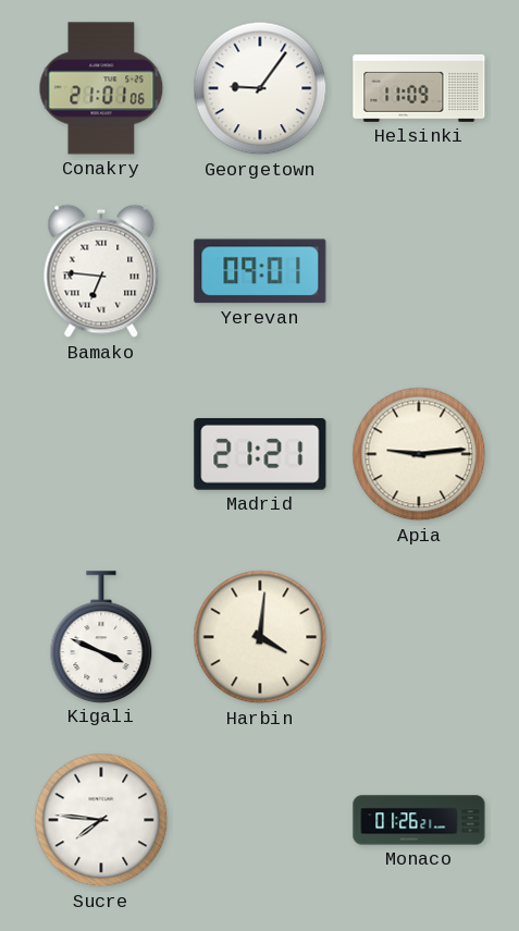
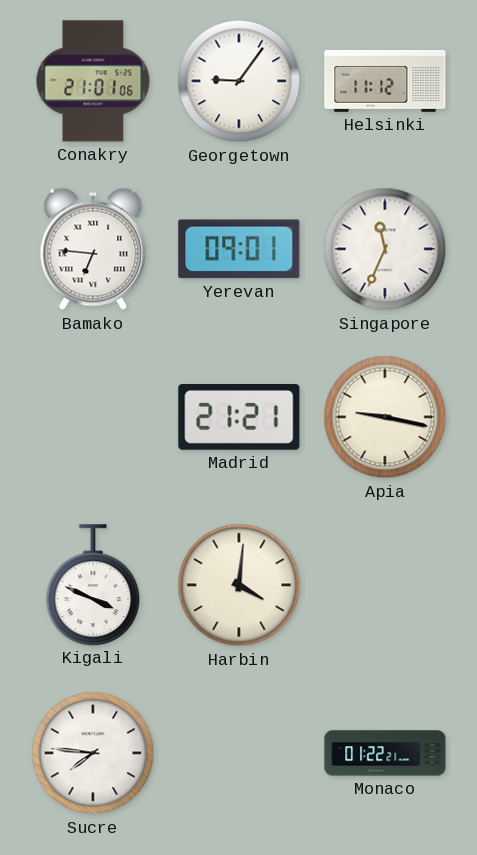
Helsinki: 11:09 -> 11:12 (385, 81)
Singapore: none -> 11:34 (385, 249)
Apia: 9:14 -> 9:17 (385, 417)
Monaco: 01:26 -> 01:22 (385, 753)
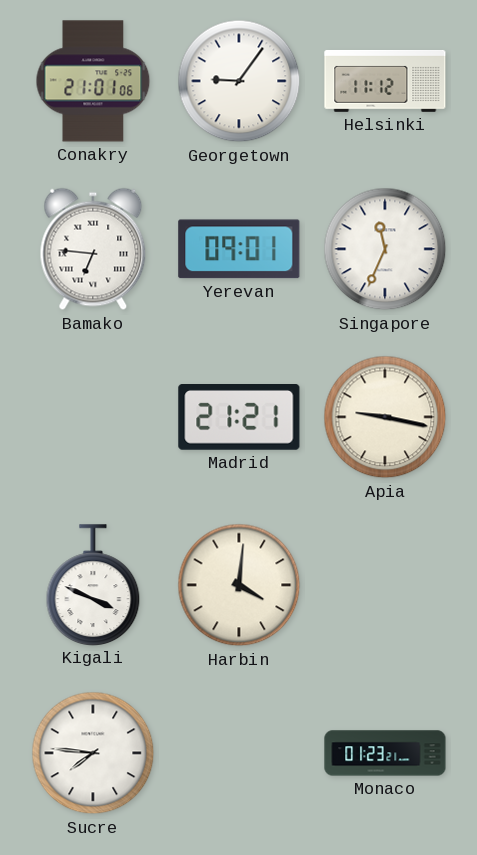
Monaco: 01:22 -> 01:23 (385, 753)
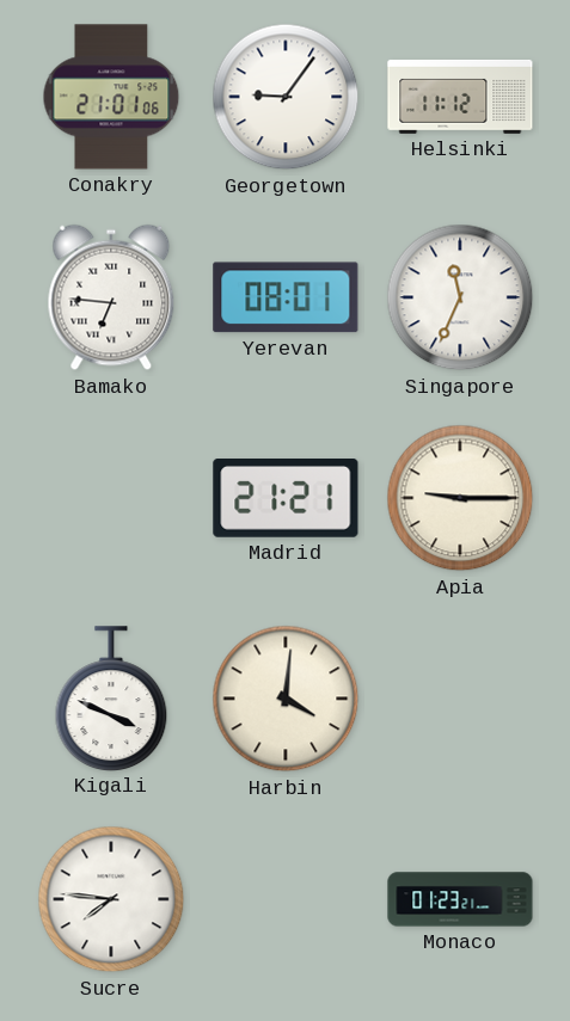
Yerevan: 09:01 -> 08:01 (286, 297)
Apia: 9:17 -> 9:15 (460, 498)
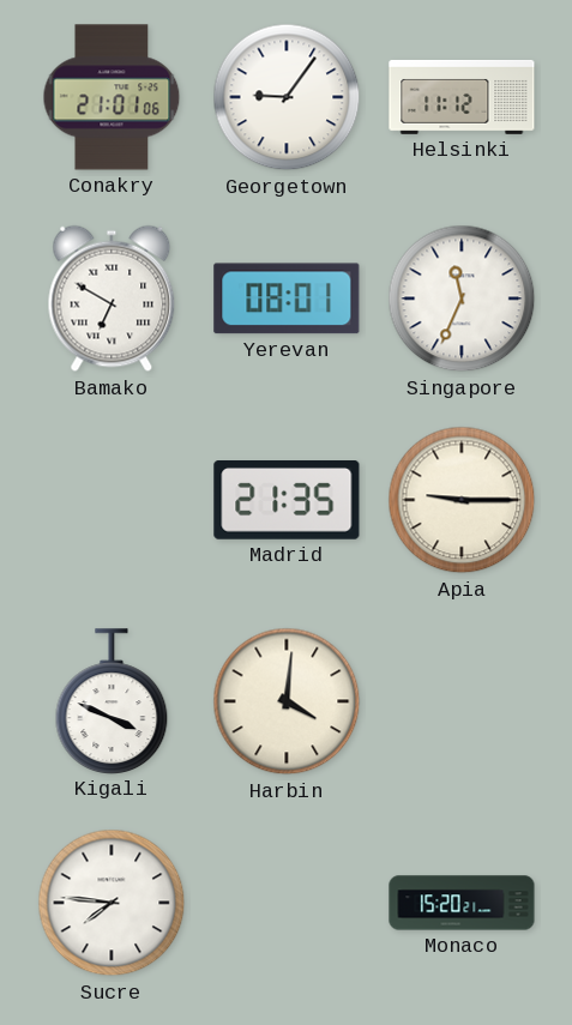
Bamako: 6:46 -> 6:50 (112, 299)
Madrid: 21:21 -> 21:35 (287, 501)
Monaco: 01:23 -> 15:20 (462, 903)
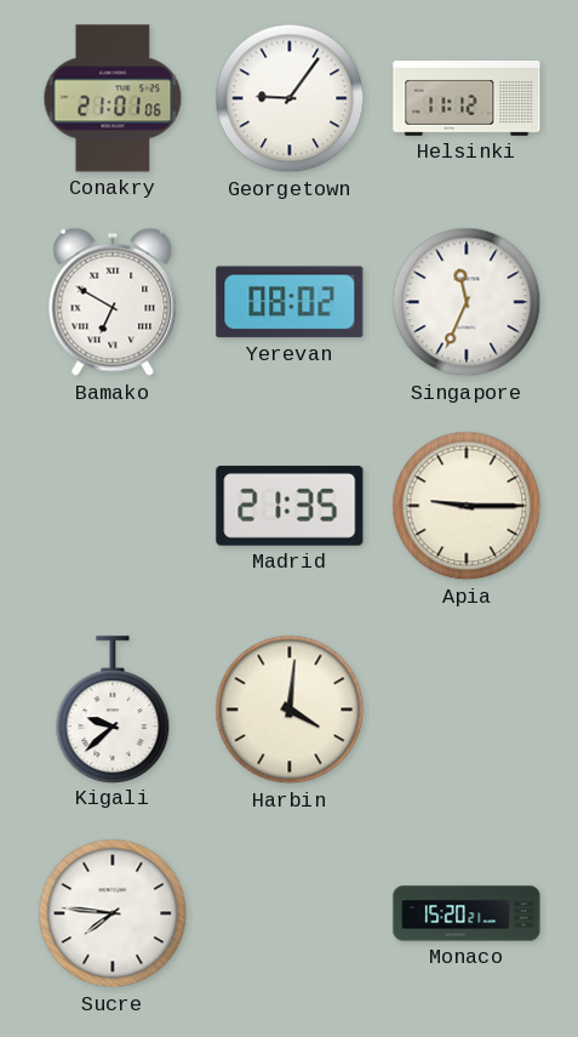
Yerevan: 08:01 -> 08:02 (290, 302)
Kigali: 3:49 -> 9:38 (113, 710)
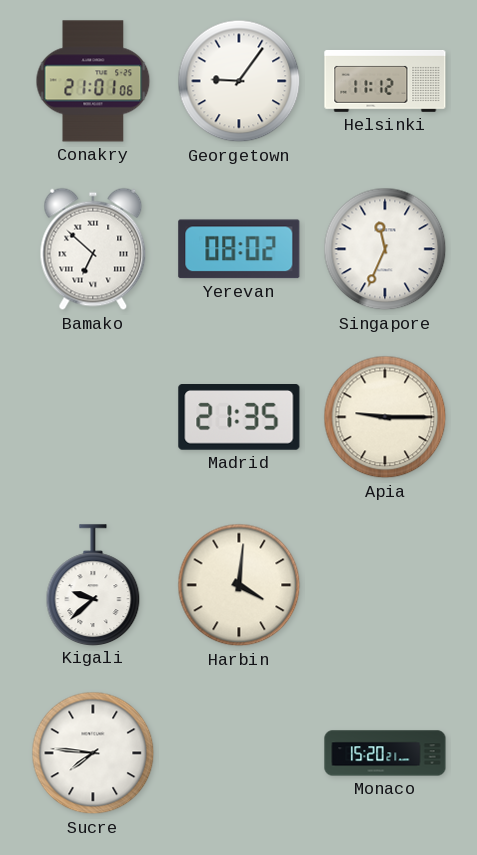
Bamako: 6:50 -> 6:52 (93, 249)
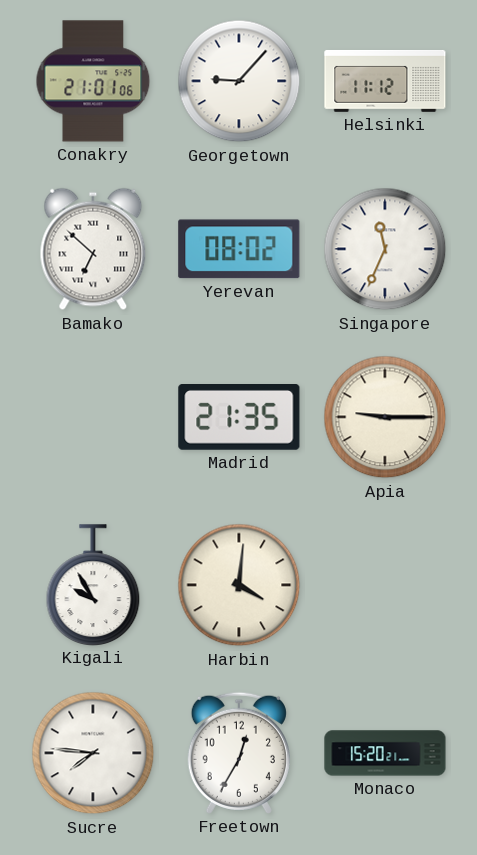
Georgetown: 9:06 -> 9:07 (239, 81)
Kigali: 9:38 -> 9:55 (93, 585)
Freetown: none -> 12:35 (239, 753)
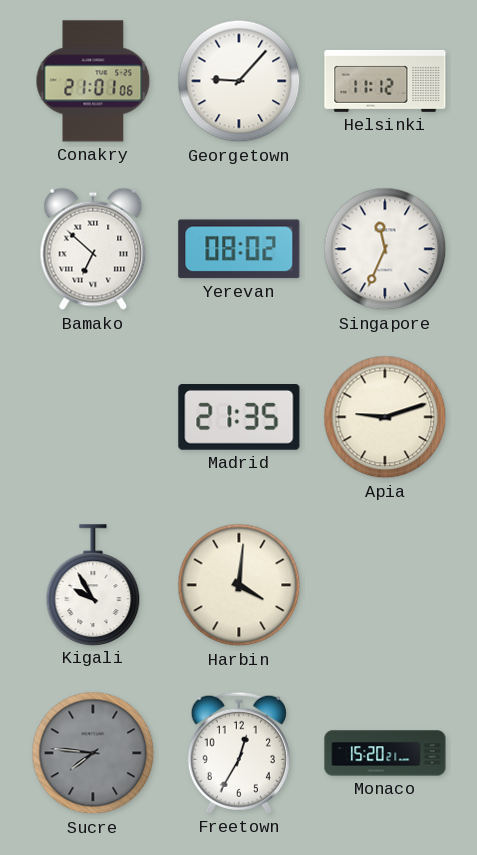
Apia: 9:15 -> 9:12 (385, 417)
Sucre dial: white -> grey (93, 753)
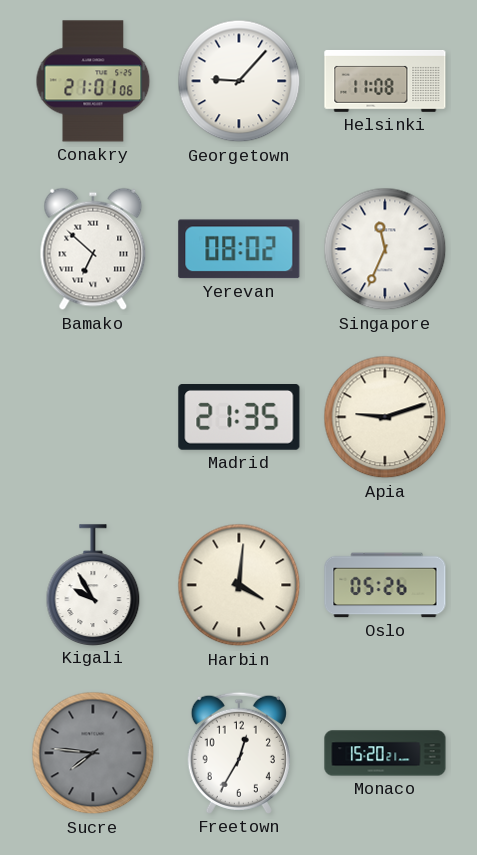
Helsinki: 11:12 -> 11:08 (385, 81)
Oslo: none -> 05:26 (385, 585)
